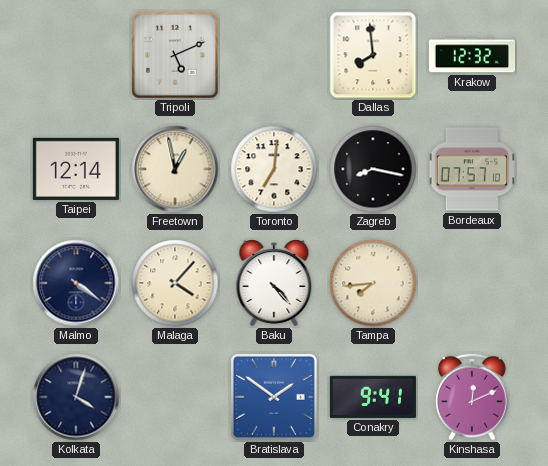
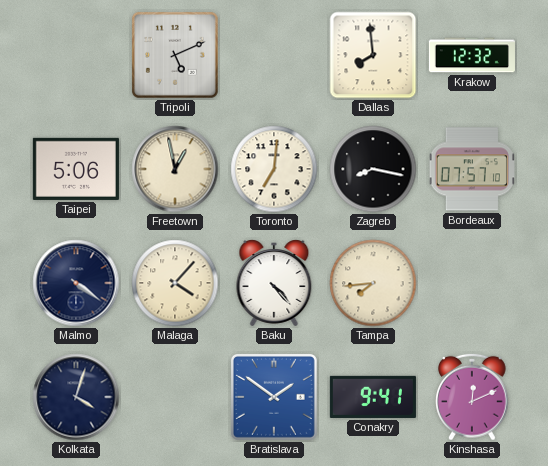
Taipei: 12:14 -> 5:06 (76, 169)
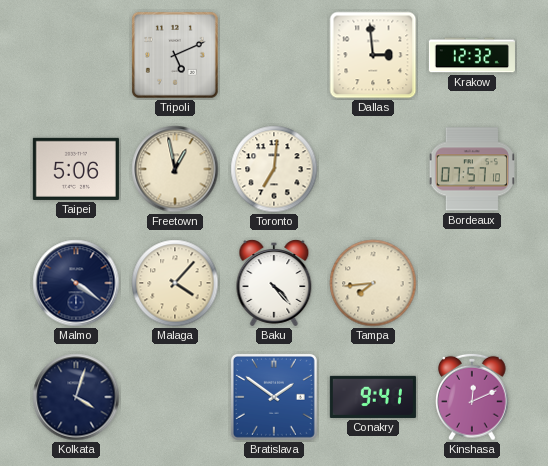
Dallas: 7:59 -> 2:59 (373, 55)
Zagreb: 8:17 -> none (373, 169)
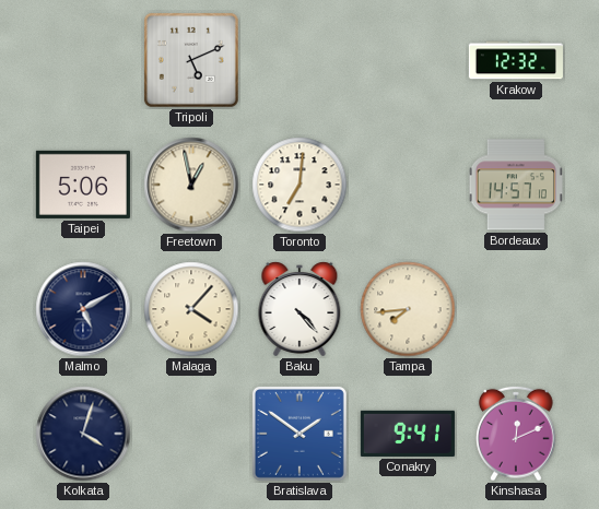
Dallas: 2:59 -> none (373, 55)
Bordeaux: 07:57 -> 14:57 (516, 185)
Malmo: 4:21 -> 5:10 (83, 309)
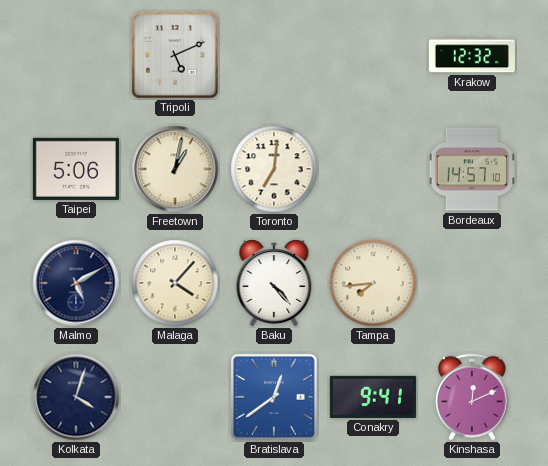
Freetown: 12:58 -> 1:02 (175, 169)
Bratislava: 1:51 -> 12:39 (274, 397)
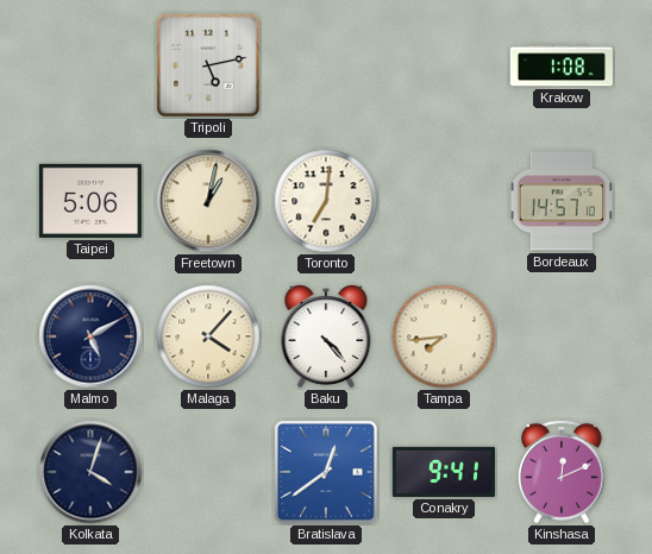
Tripoli: 5:11 -> 5:13 (208, 65)
Krakow: 12:32 -> 1:08 (562, 65)
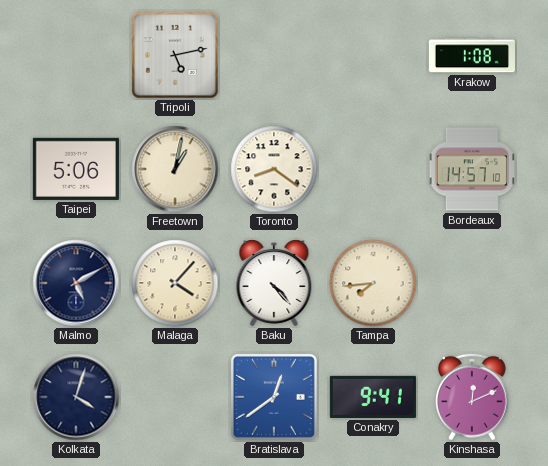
Toronto: 7:01 -> 8:21 (274, 169)
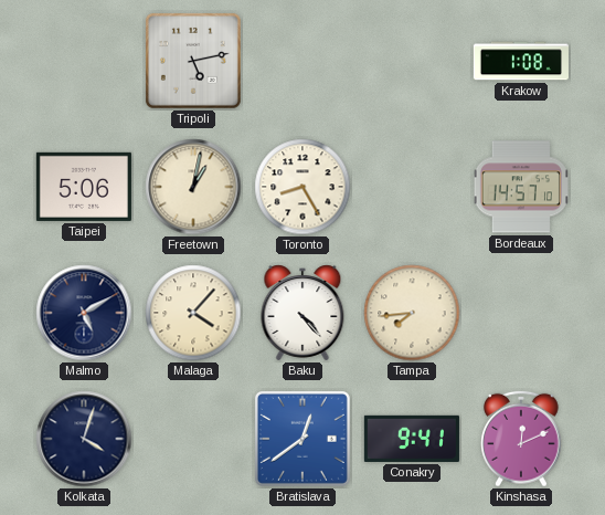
Toronto: 8:21 -> 8:25 (302, 187)
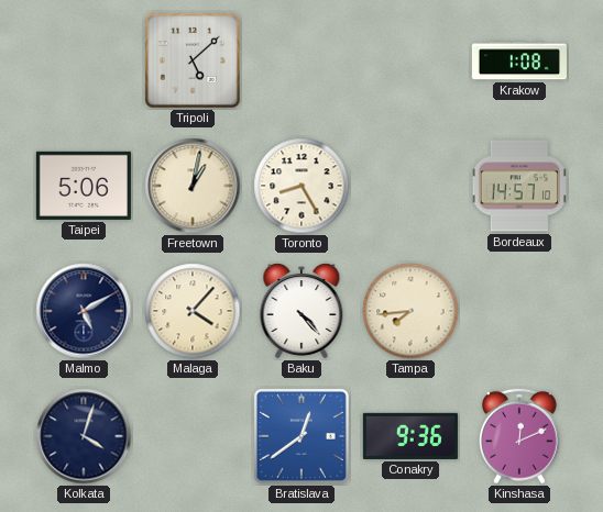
Tripoli: 5:13 -> 5:08 (193, 60)
Conakry: 9:41 -> 9:36 (410, 436)
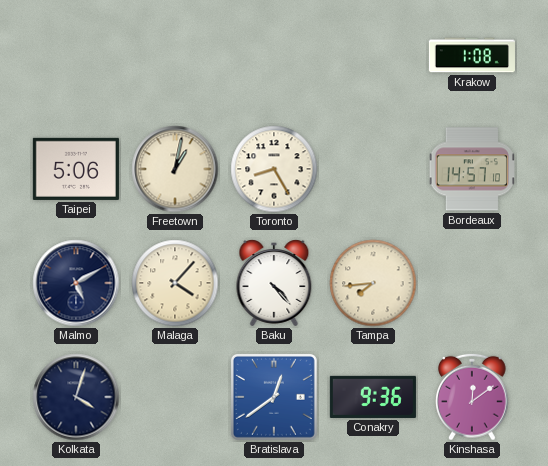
Tripoli: 5:08 -> none (193, 60)
Kinshasa: 12:11 -> 12:09 (473, 397)
